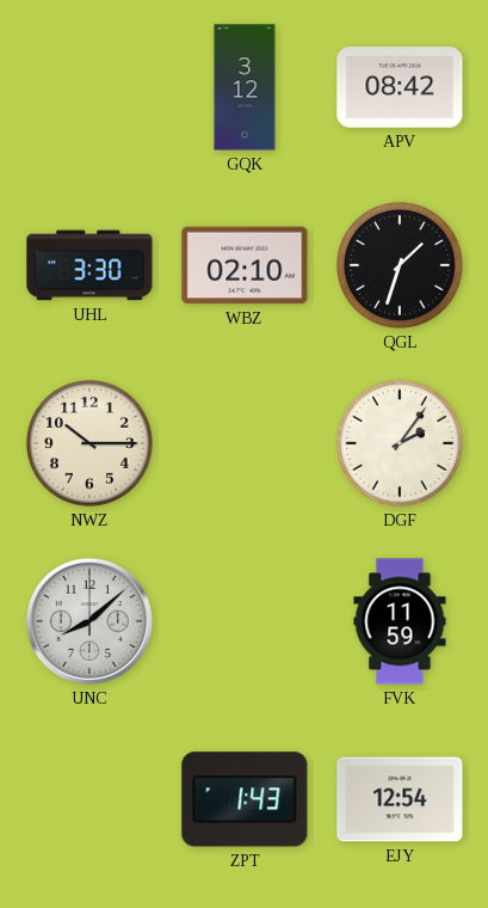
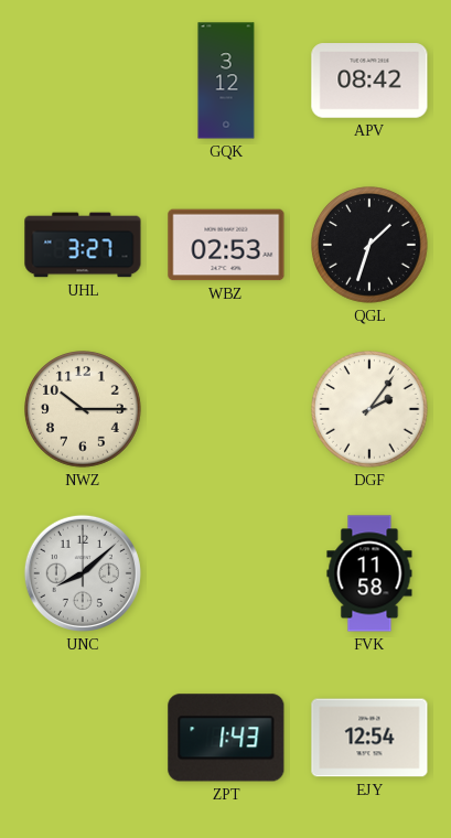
UHL: 3:30 -> 3:27 (83, 245)
WBZ: 02:10 -> 02:53 (226, 245)
FVK: 11:59 -> 11:58 (369, 573)
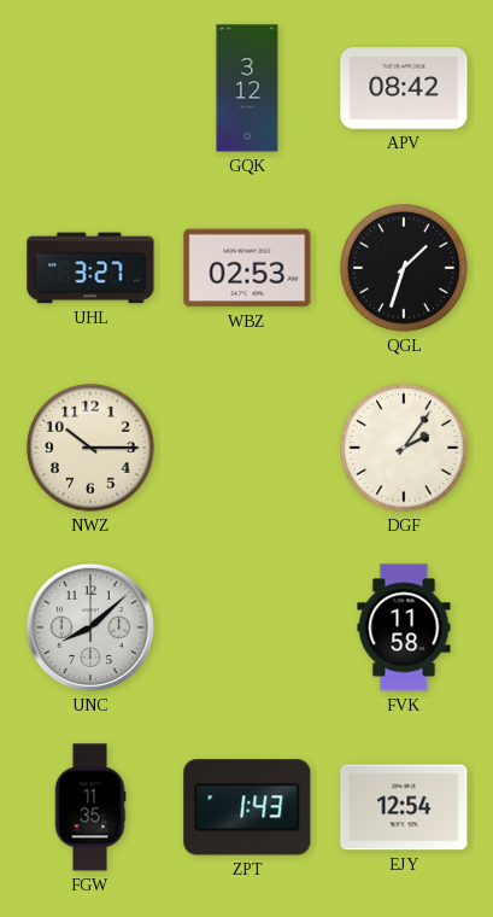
FGW: none -> 11:35 (90, 807)
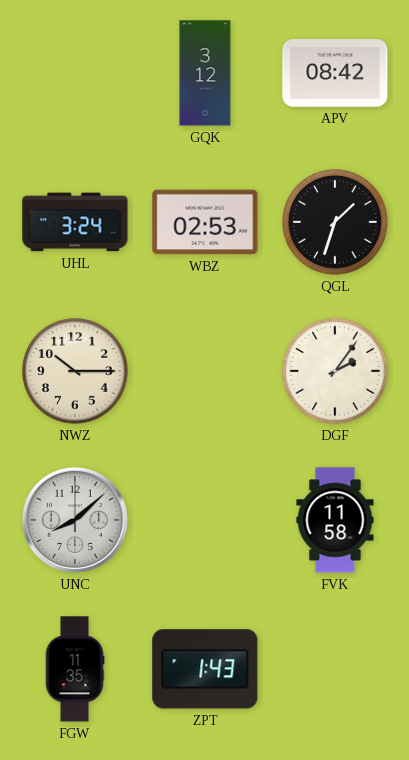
UHL: 3:27 -> 3:24 (75, 222)
EJY: 12:54 -> none (404, 807)
